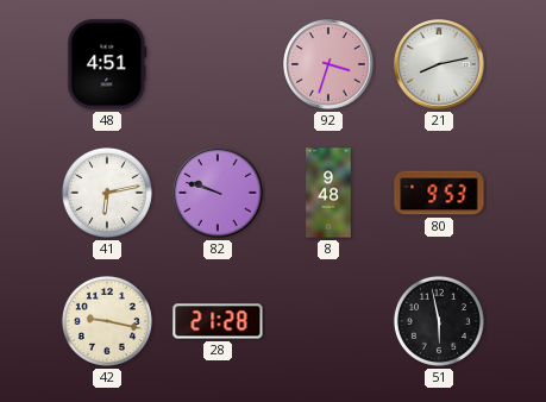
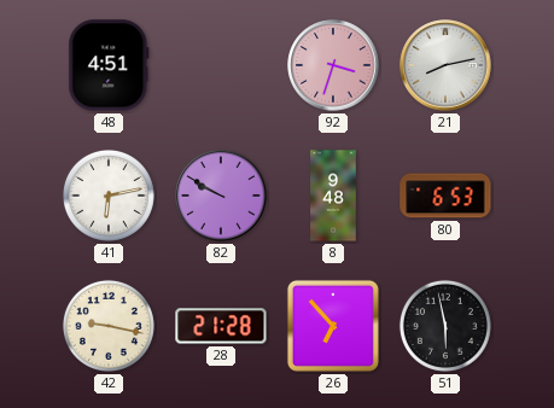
82: 9:48 -> 9:50 (221, 196)
80: 9:53 -> 6:53 (445, 196)
26: none -> 6:53 (333, 326)
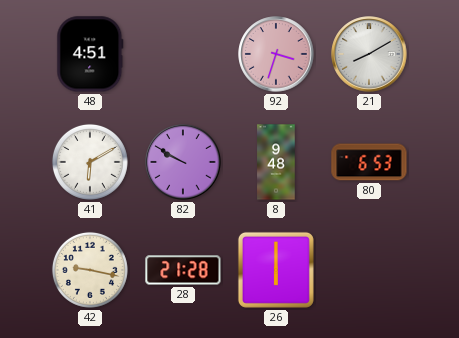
21: 8:13 -> 8:10 (369, 54)
41: 6:13 -> 6:10 (90, 162)
26: 6:53 -> 6:00 (276, 270)
51: 5:58 -> none (445, 326)
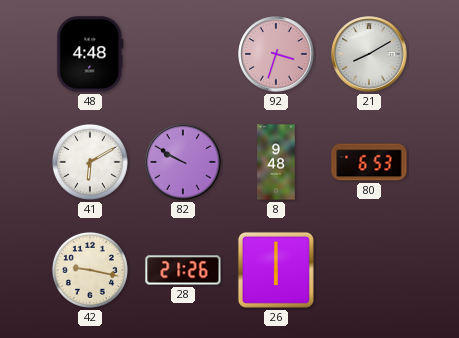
48: 4:51 -> 4:48 (90, 54)
28: 21:28 -> 21:26 (183, 270)
